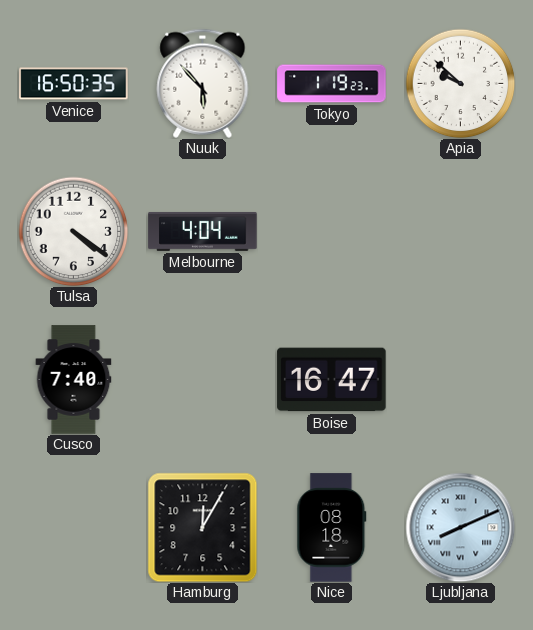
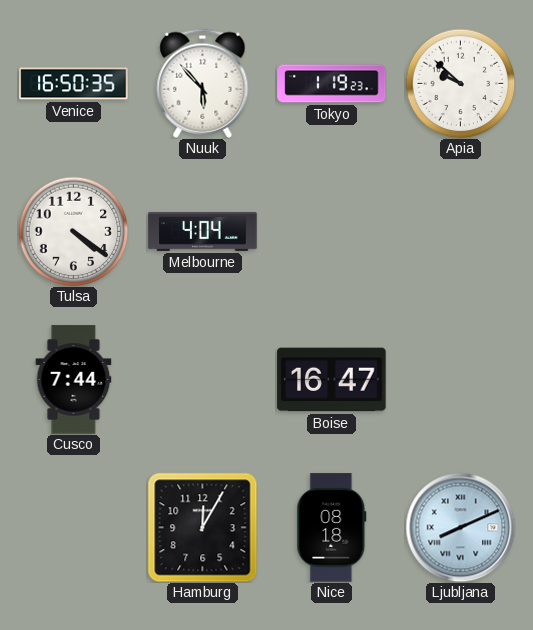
Cusco: 7:40 -> 7:44 (74, 380)
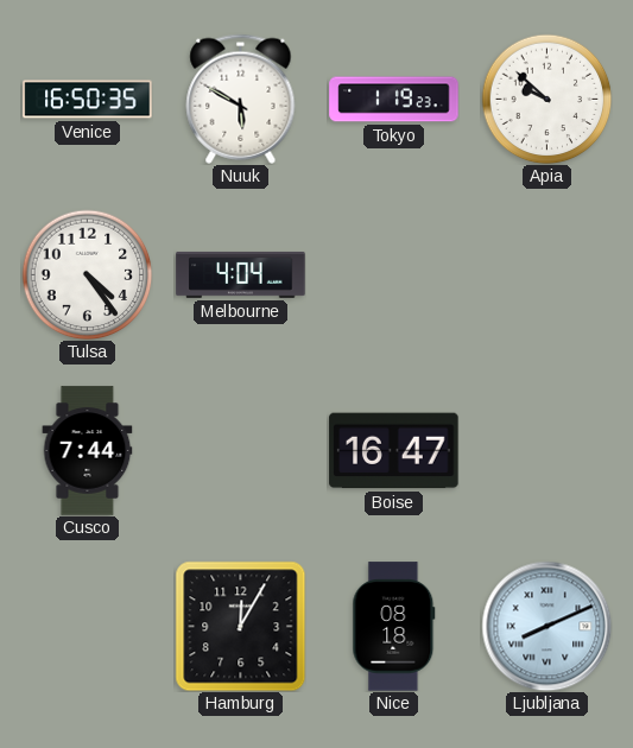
Nuuk: 5:53 -> 5:50 (241, 99)
Tulsa: 4:21 -> 4:24 (87, 274)
